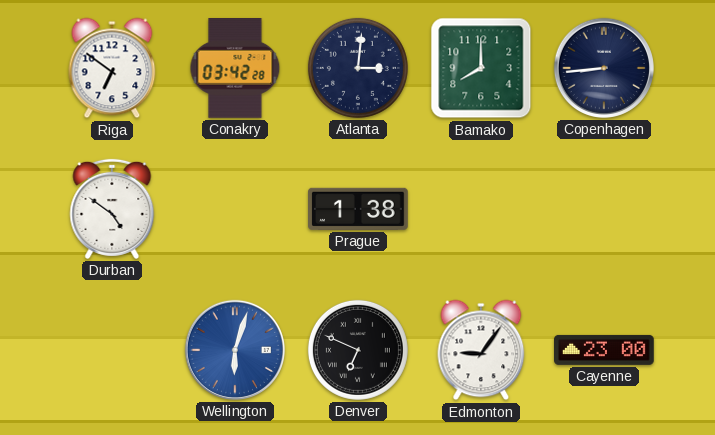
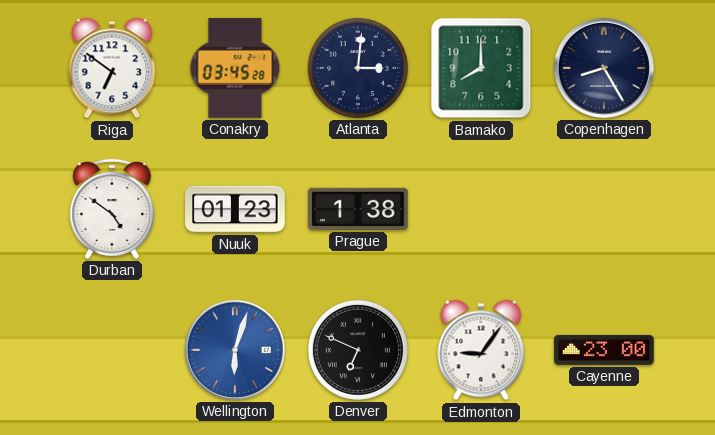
Conakry: 03:42 -> 03:45 (235, 69)
Copenhagen: 8:44 -> 8:25 (603, 68)
Nuuk: none -> 01:23 (235, 209)
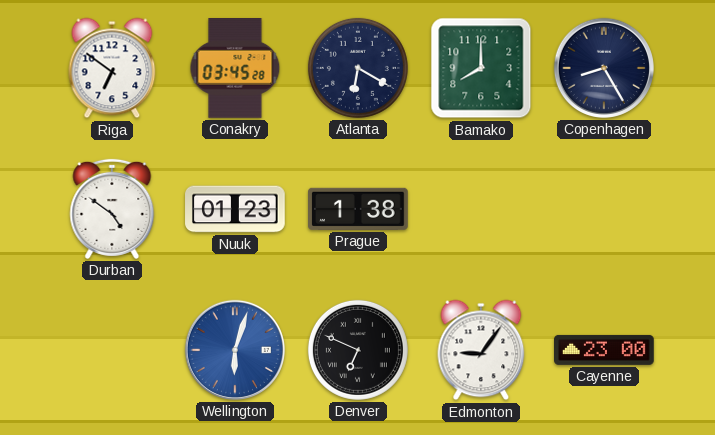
Atlanta: 3:01 -> 6:20 (358, 68)
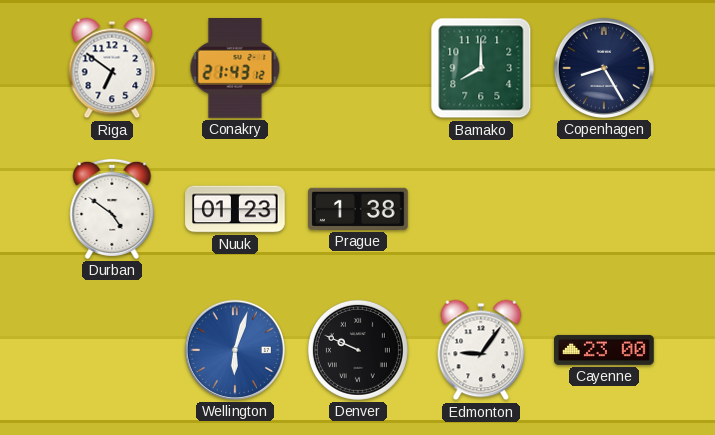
Conakry: 03:45 -> 21:43 (235, 69)
Atlanta: 6:20 -> none (358, 68)
Denver: 6:49 -> 9:49 (358, 350)
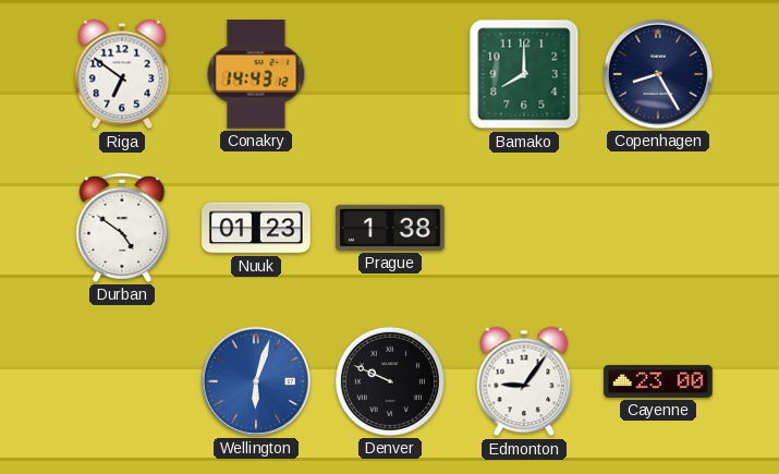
Conakry: 21:43 -> 14:43 (256, 75)
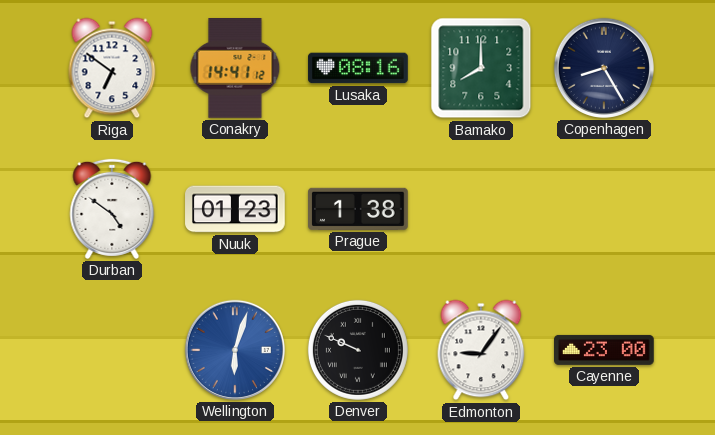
Conakry: 14:43 -> 14:41 (235, 69)
Lusaka: none -> 08:16 (358, 68)
